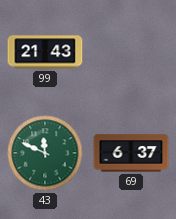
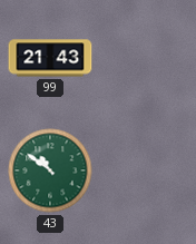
43: 11:49 -> 10:51 (50, 170)
69: 6:37 -> none (131, 153)
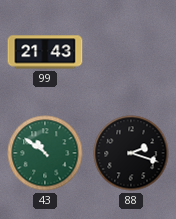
88: none -> 2:18 (131, 153)
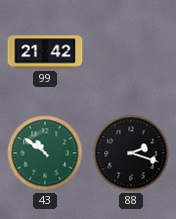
99: 21:43 -> 21:42 (45, 52)
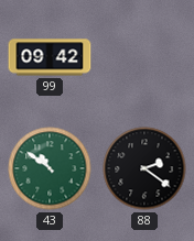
99: 21:42 -> 09:42 (50, 57)
88: 2:18 -> 2:21 (144, 168)
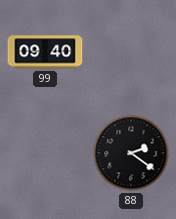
99: 09:42 -> 09:40 (45, 52)
43: 10:51 -> none (50, 168)
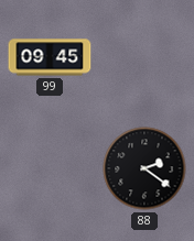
99: 09:40 -> 09:45 (50, 57)
